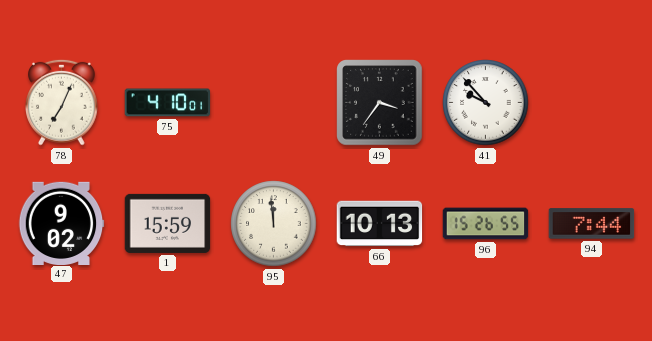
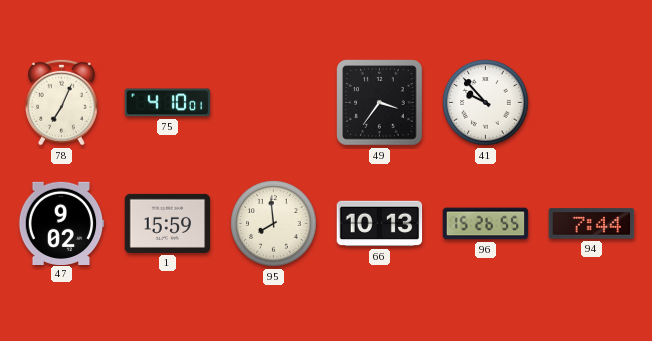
95: 11:59 -> 7:59 (274, 224)
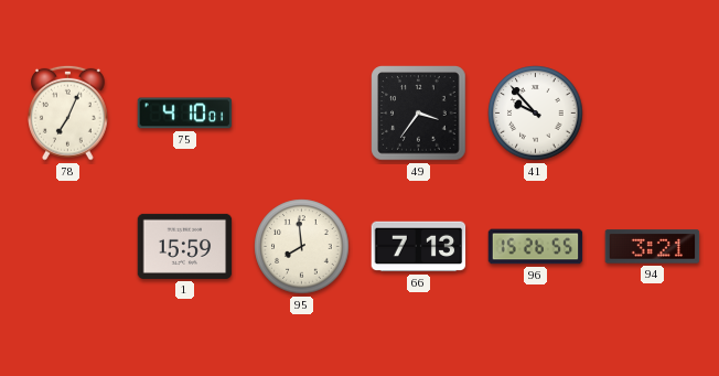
47: 9:02 -> none (61, 223)
66: 10:13 -> 7:13 (419, 247)
94: 7:44 -> 3:21 (653, 247)
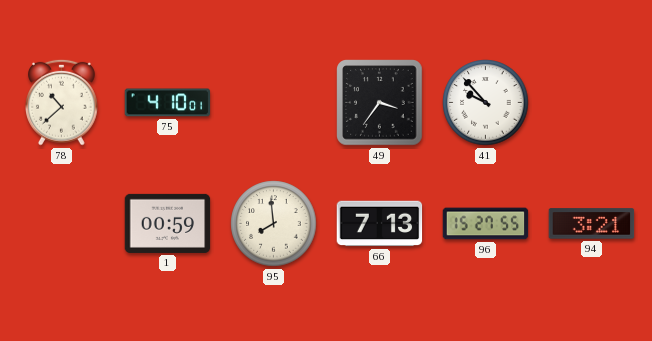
78: 7:04 -> 10:38 (62, 102)
1: 15:59 -> 00:59 (168, 223)
96: 15:26 -> 15:27 (486, 224)
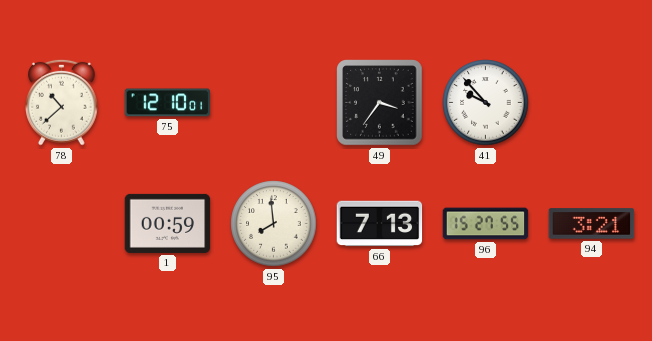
75: 4:10 -> 12:10 (168, 103)
